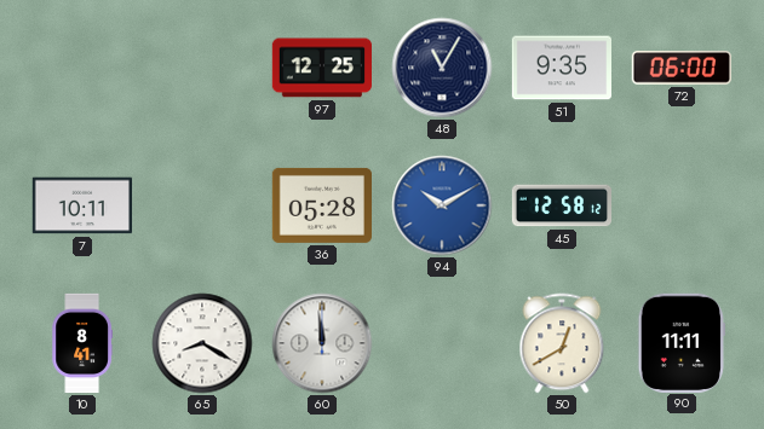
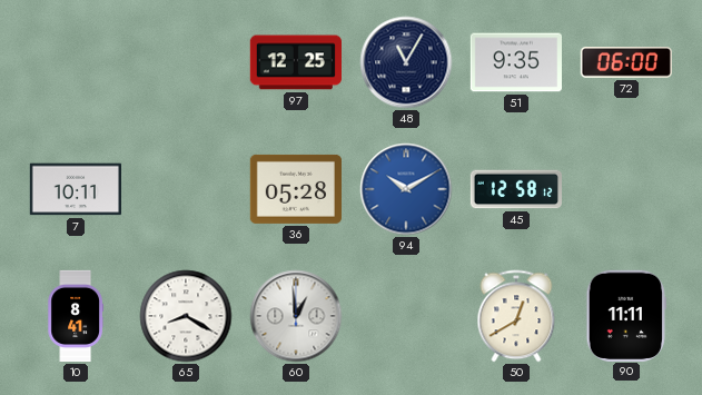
60: 11:59 -> 12:59 (296, 316)
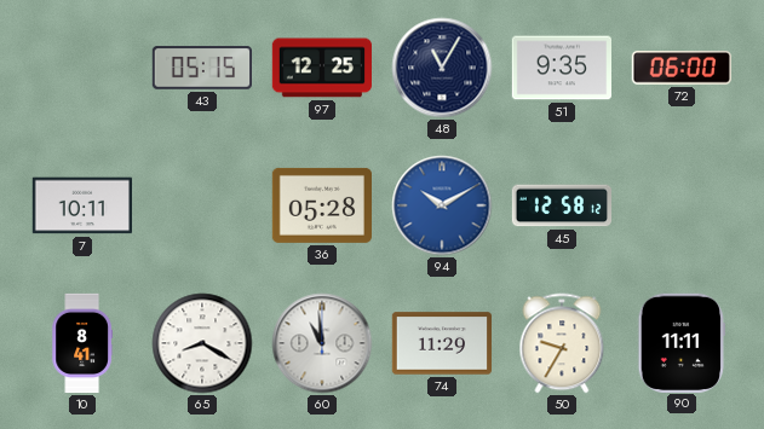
43: none -> 05:15 (201, 68)
60: 12:59 -> 10:59 (322, 343)
74: none -> 11:29 (441, 343)
50: 12:40 -> 9:35 (562, 343)
